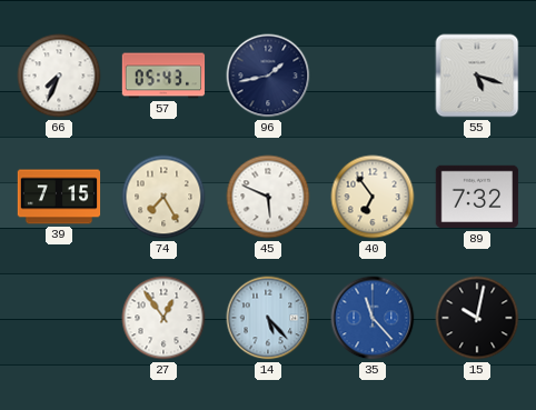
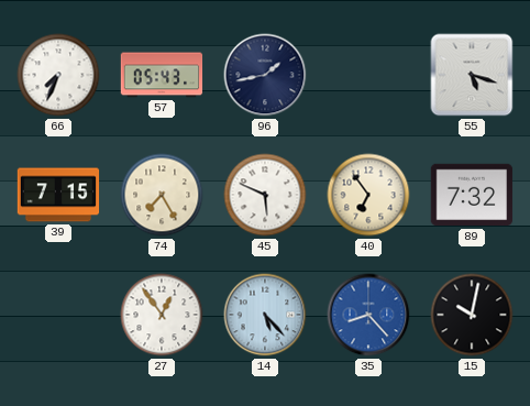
35: 11:23 -> 8:23 (368, 315)
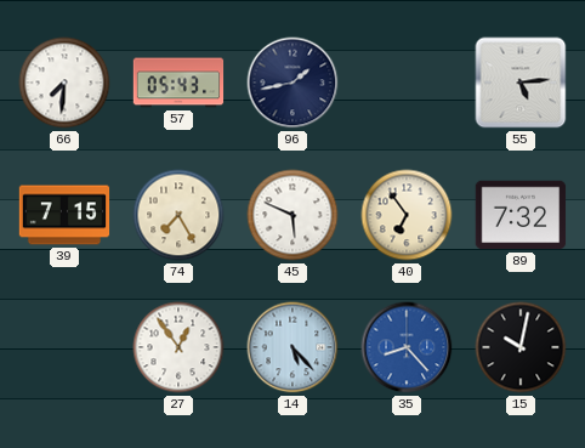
66: 7:34 -> 7:31 (64, 83)
55: 5:18 -> 5:14 (521, 83)
